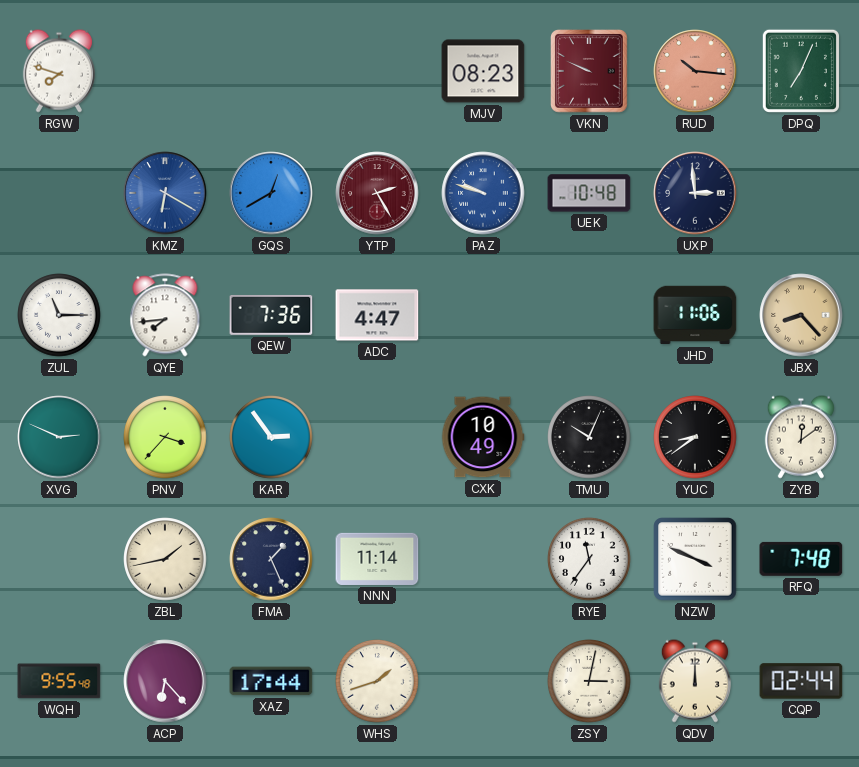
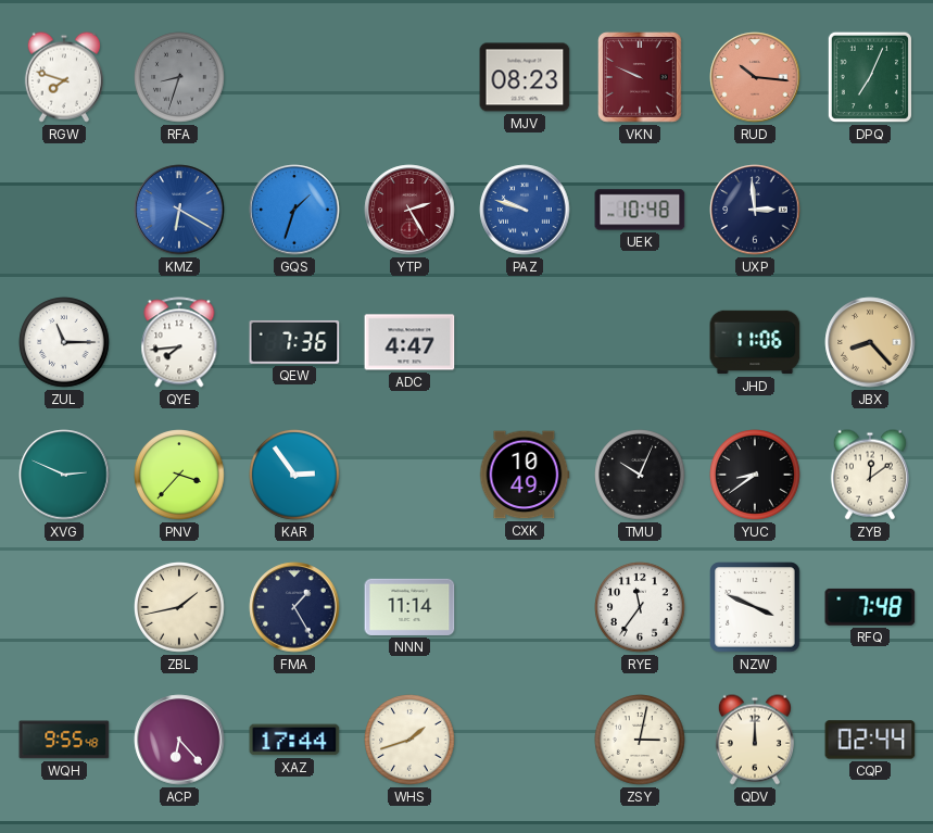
RFA: none -> 8:33 (179, 77)
GQS: 12:40 -> 1:33 (294, 210)
FMA: 1:26 -> 1:25 (294, 607)
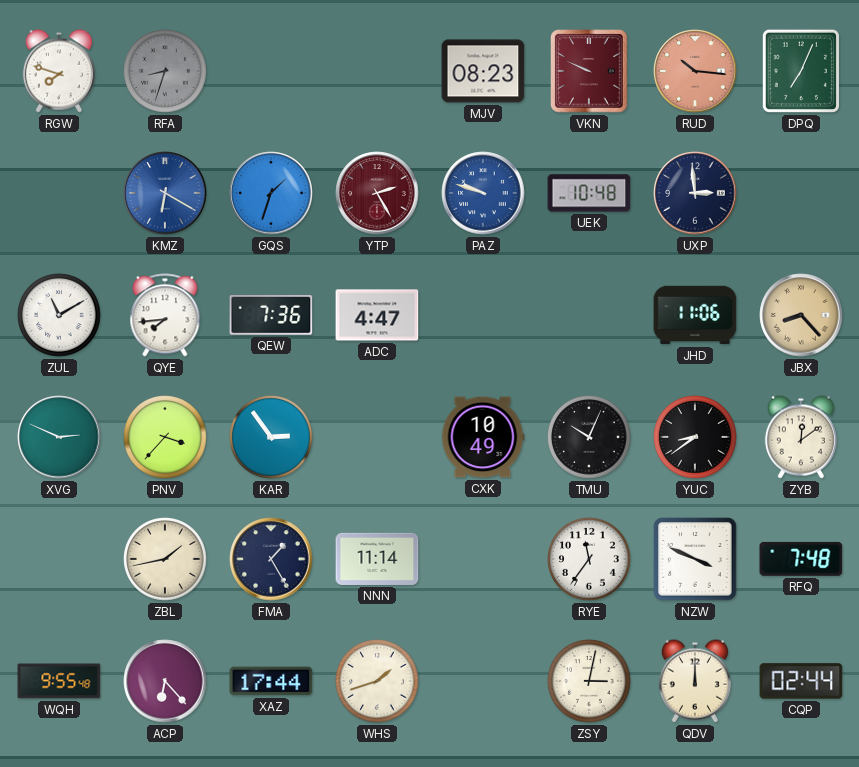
ZUL: 11:15 -> 11:10 (59, 315)
